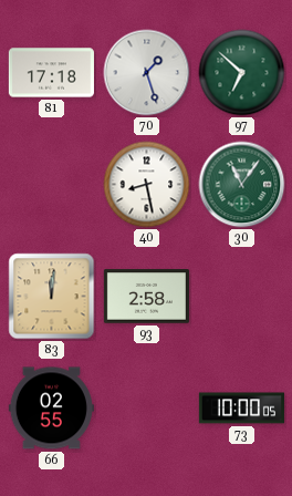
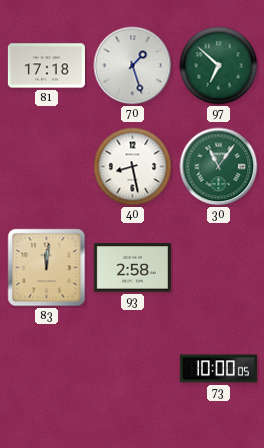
66: 02:55 -> none (51, 409)
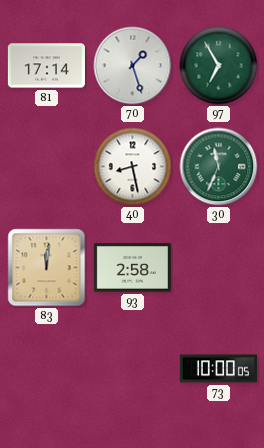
81: 17:18 -> 17:14 (46, 66)
97: 6:52 -> 6:55 (219, 66)
30: 11:06 -> 11:34 (219, 167)
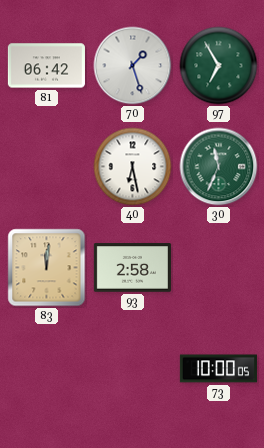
81: 17:14 -> 06:42 (46, 66)
40: 8:28 -> 6:28 (133, 167)
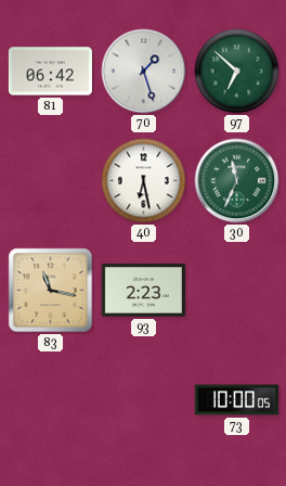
97: 6:55 -> 6:52 (237, 72)
83: 12:01 -> 11:17 (51, 291)
93: 2:58 -> 2:23 (143, 291)
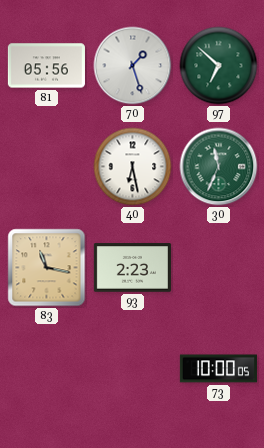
81: 06:42 -> 05:56 (46, 66)
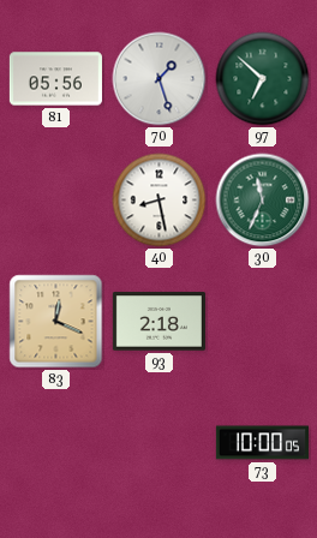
40: 6:28 -> 8:28 (160, 201)
83: 11:17 -> 12:19 (56, 322)
93: 2:23 -> 2:18 (158, 322)
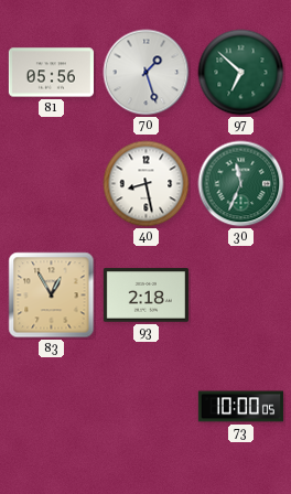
83: 12:19 -> 12:55 (52, 296)
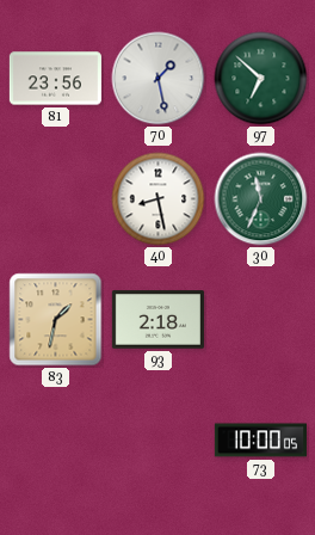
81: 05:56 -> 23:56 (55, 79)
70: 1:27 -> 1:28 (159, 79)
83: 12:55 -> 1:32 (56, 320)
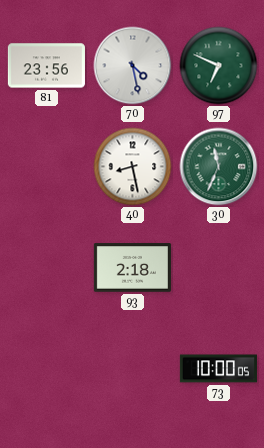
70: 1:28 -> 4:28 (133, 66)
97: 6:52 -> 6:49 (219, 66)
83: 1:32 -> none (56, 320)
